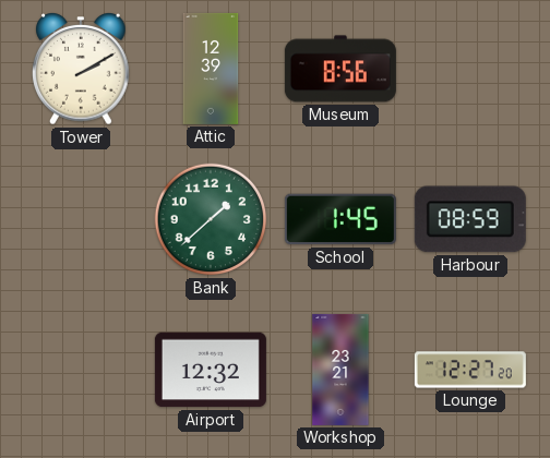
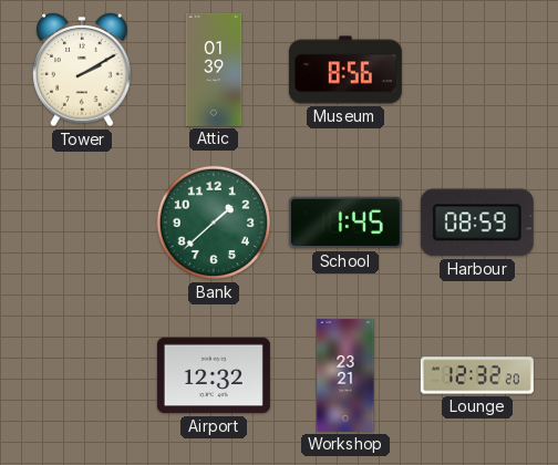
Attic: 12:39 -> 01:39 (214, 70)
Lounge: 12:27 -> 12:32 (477, 375)
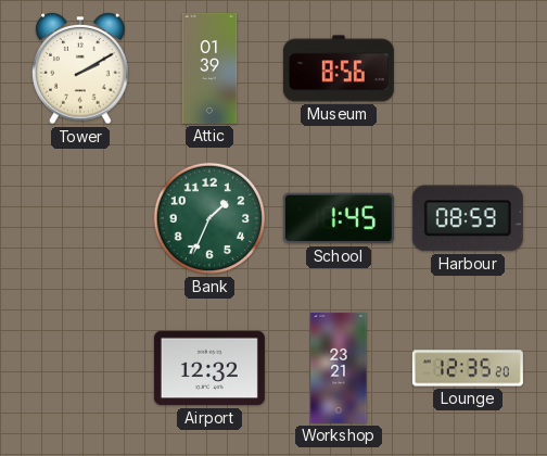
Bank: 1:38 -> 1:34 (209, 218)
Lounge: 12:32 -> 12:35 (468, 368)
